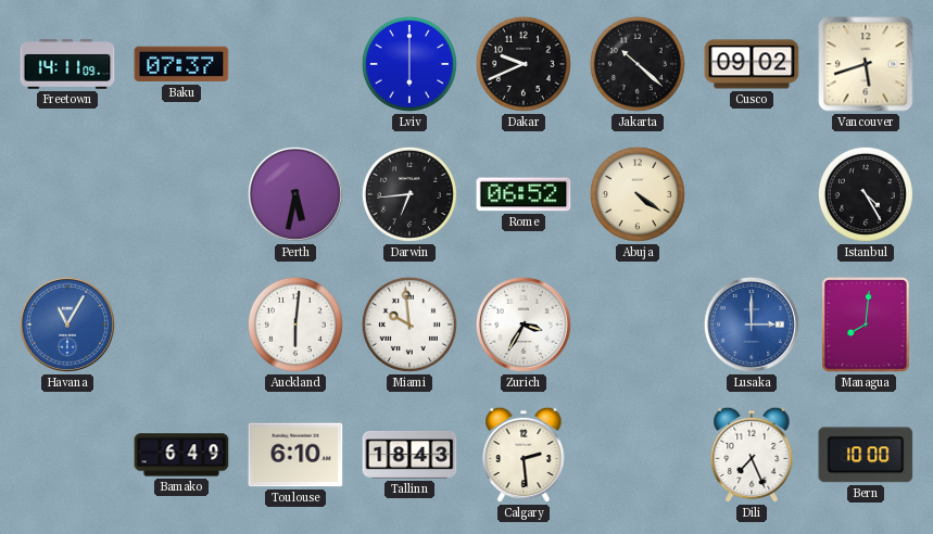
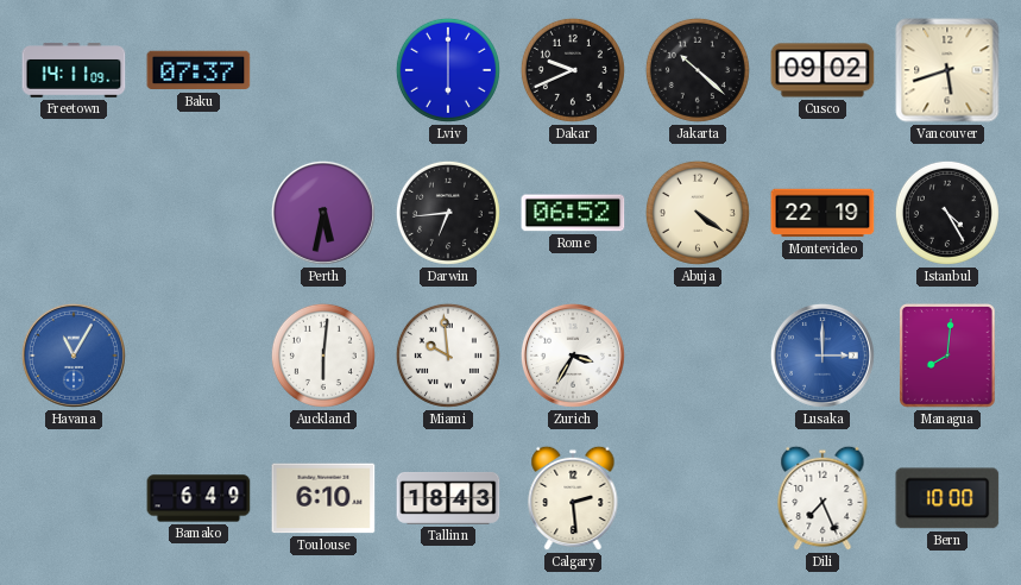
Montevideo: none -> 22:19 (823, 213)
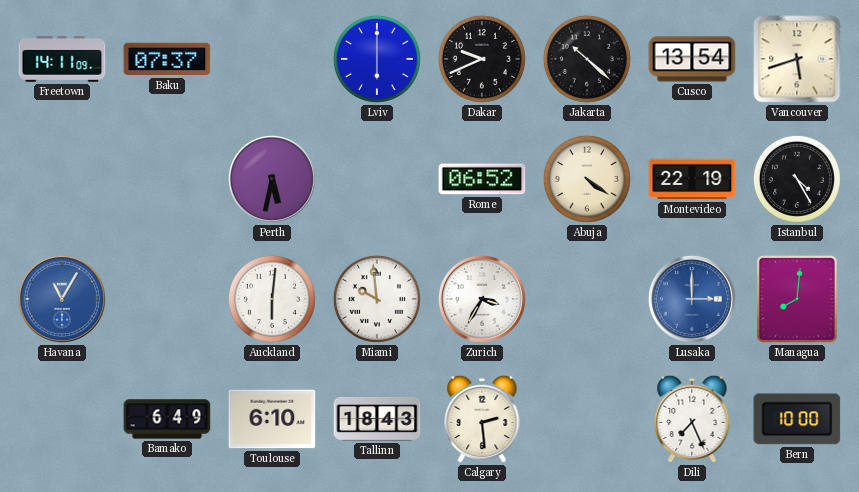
Cusco: 09:02 -> 13:54 (692, 59)
Darwin: 6:44 -> none (448, 213)
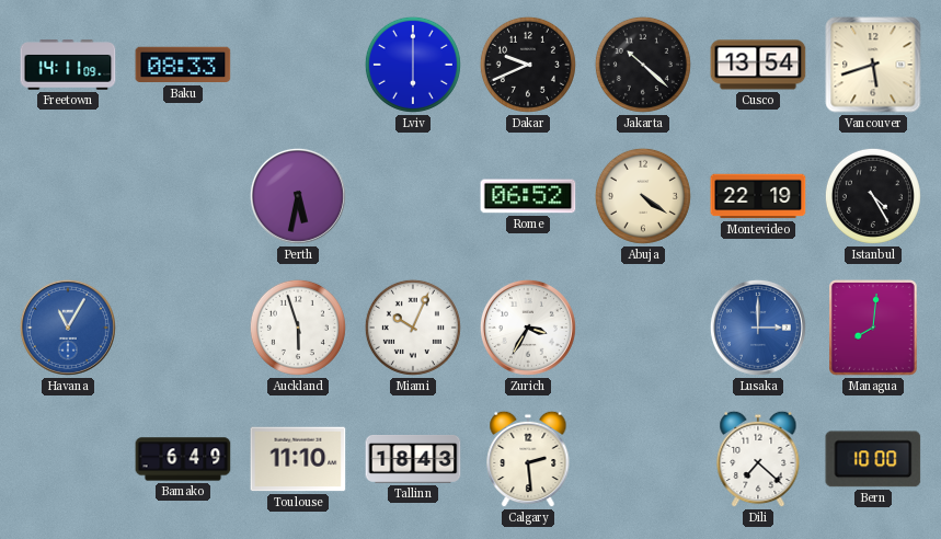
Baku: 07:37 -> 08:33 (183, 65)
Auckland: 6:01 -> 5:57 (298, 328)
Miami: 9:59 -> 10:04 (413, 328)
Toulouse: 6:10 -> 11:10 (298, 459)
Dili: 7:26 -> 7:22 (758, 459)
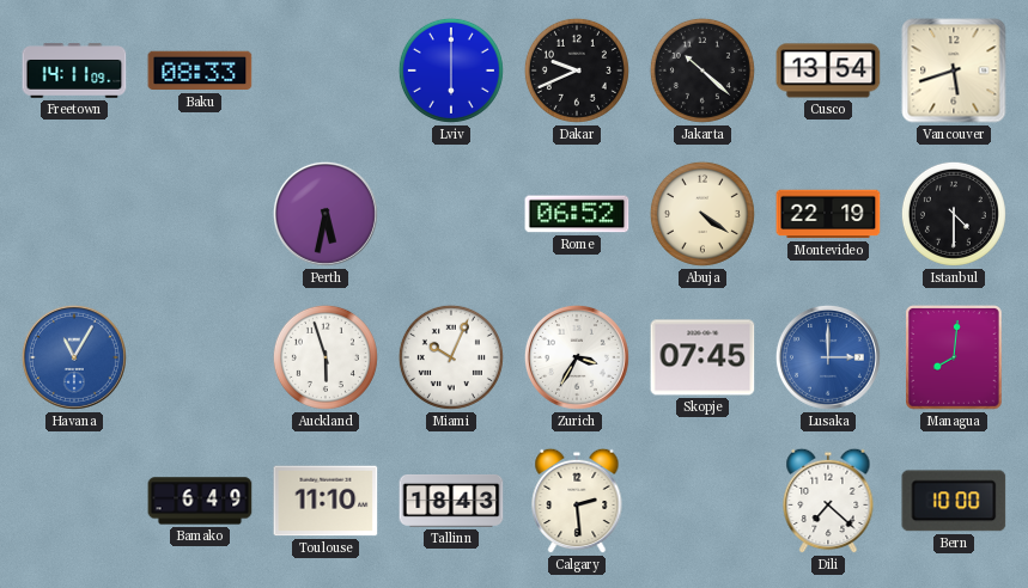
Istanbul: 4:25 -> 4:30 (954, 214)
Skopje: none -> 07:45 (702, 357)
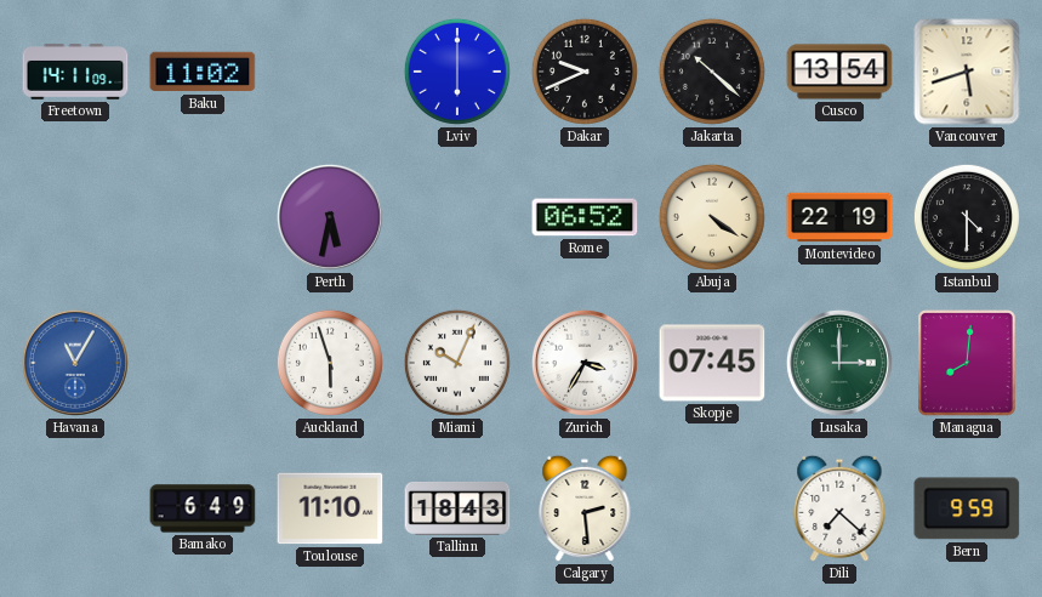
Baku: 08:33 -> 11:02 (203, 72)
Lusaka dial: blue -> green (839, 363)
Bern: 10:00 -> 9:59 (967, 508)
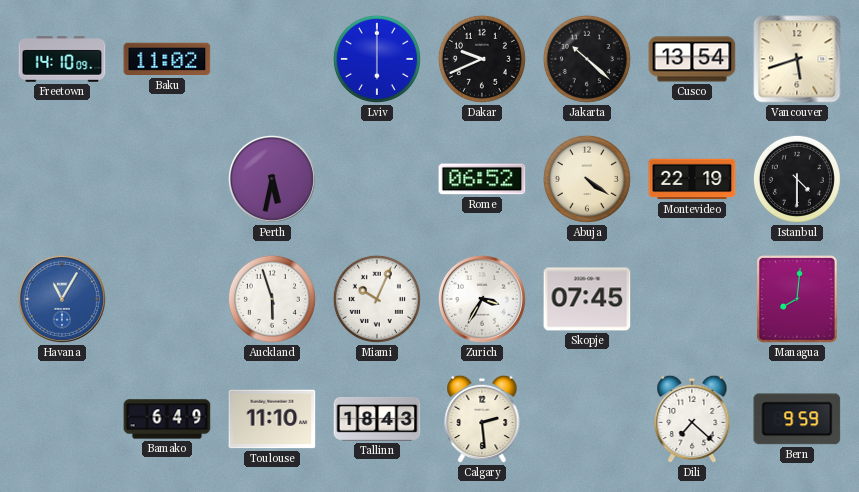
Freetown: 14:11 -> 14:10 (62, 59)
Lusaka: 3:00 -> none (839, 363)
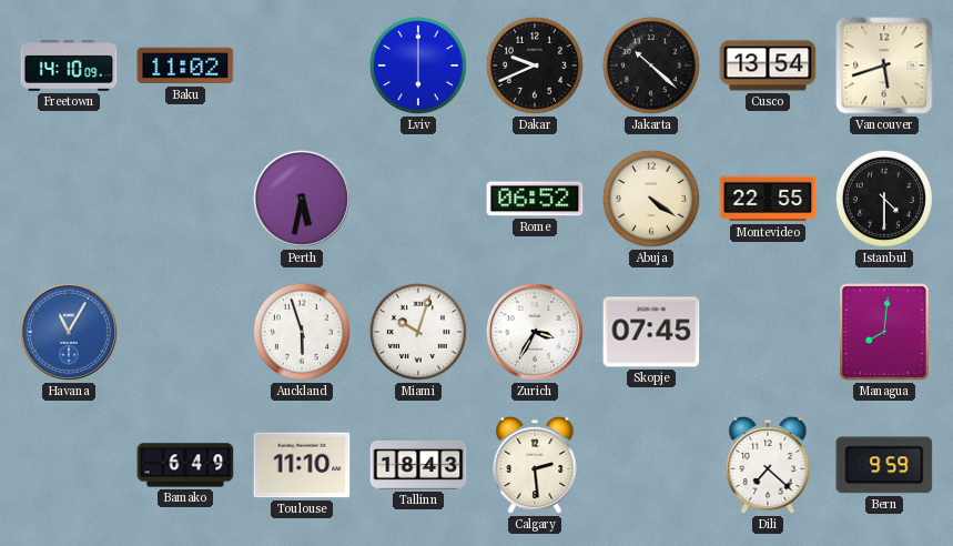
Montevideo: 22:19 -> 22:55 (768, 199)
Miami: 10:04 -> 10:03 (418, 332)
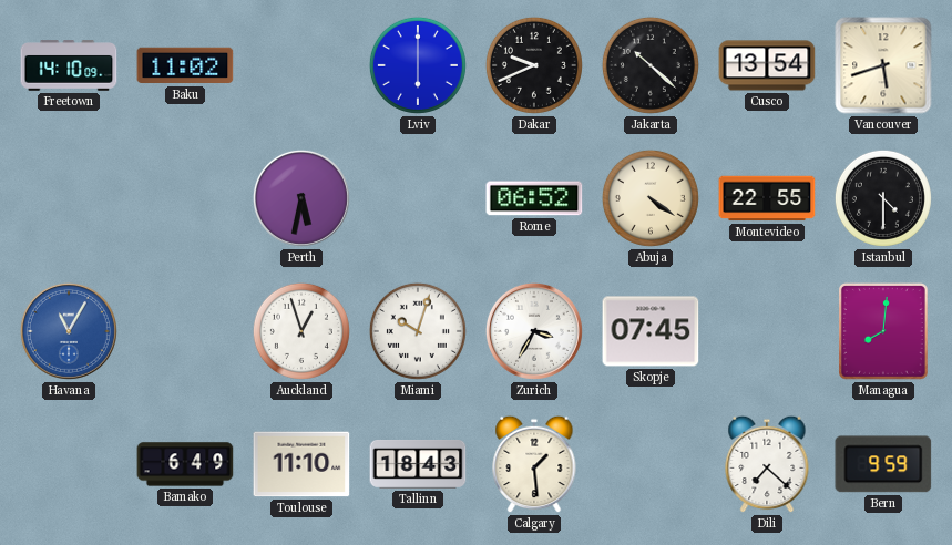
Auckland: 5:57 -> 12:57 (301, 331)
Calgary: 2:29 -> 1:29 (534, 464)
